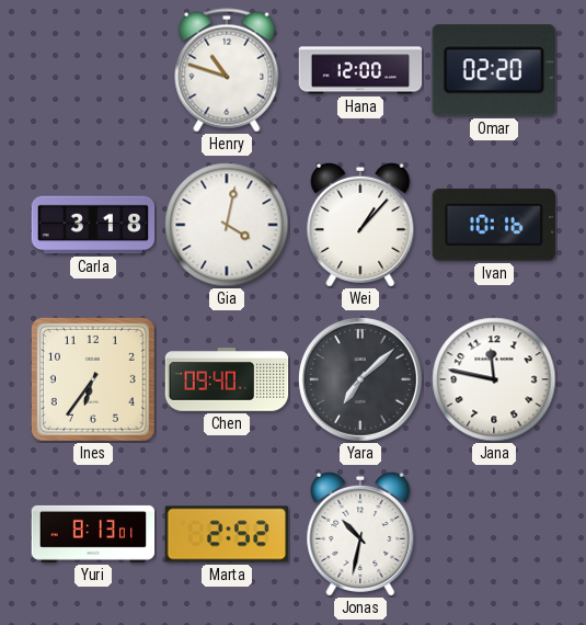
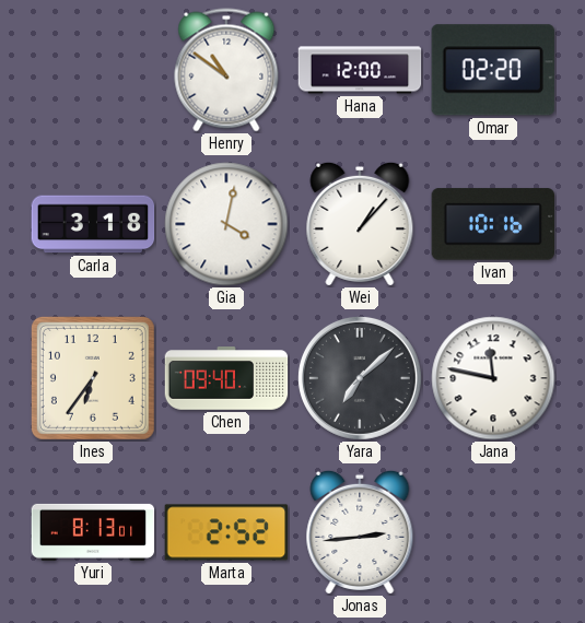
Henry: 10:48 -> 10:51 (226, 70)
Jonas: 10:32 -> 2:44 (360, 532)
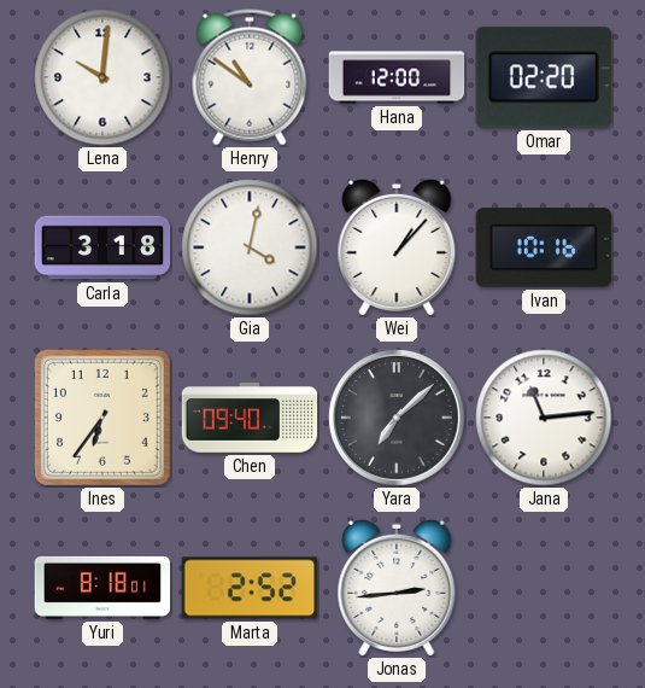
Lena: none -> 10:01 (102, 77)
Jana: 11:47 -> 11:14 (544, 418)
Yuri: 8:13 -> 8:18 (102, 588)
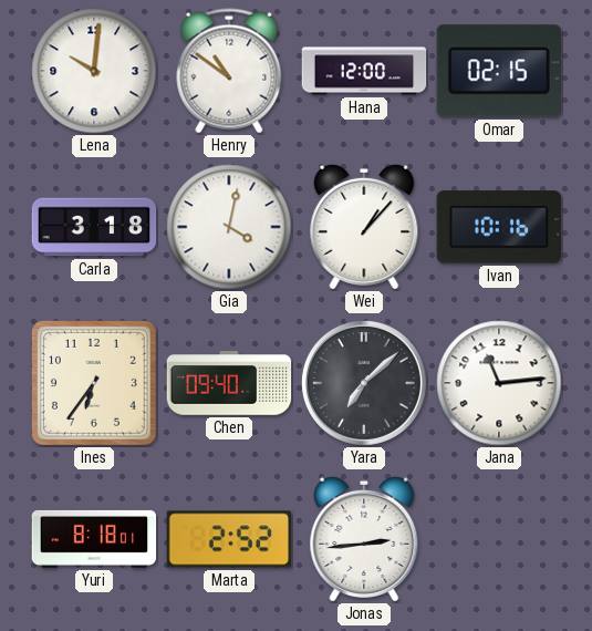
Omar: 02:20 -> 02:15 (499, 71)
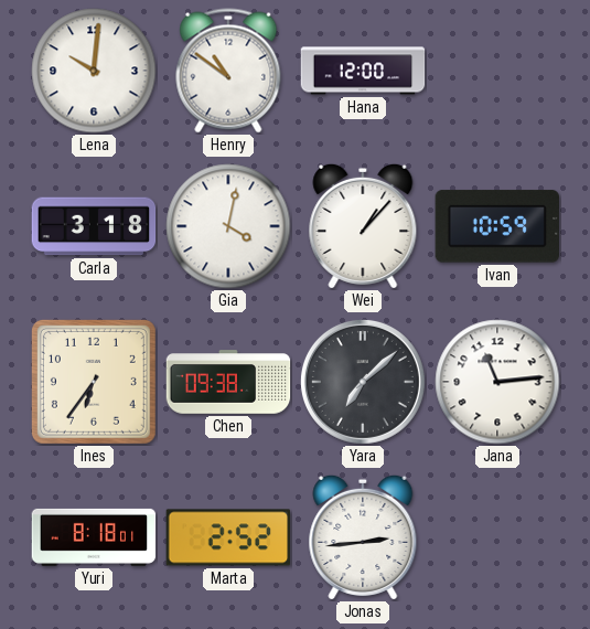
Omar: 02:15 -> none (499, 71)
Ivan: 10:16 -> 10:59 (497, 226)
Chen: 09:40 -> 09:38 (228, 382)
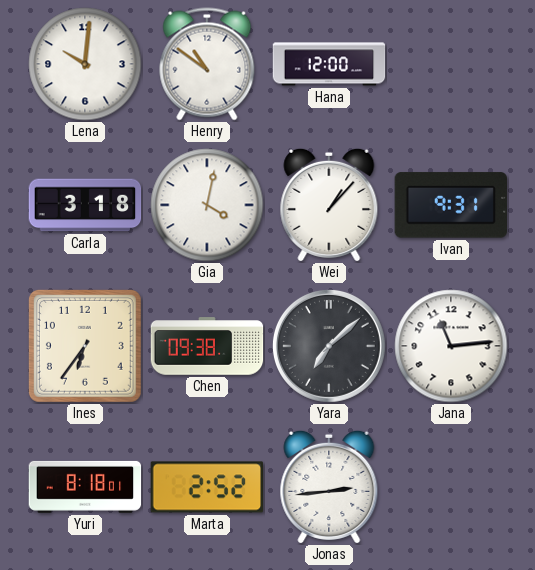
Ivan: 10:59 -> 9:31 (451, 205)
